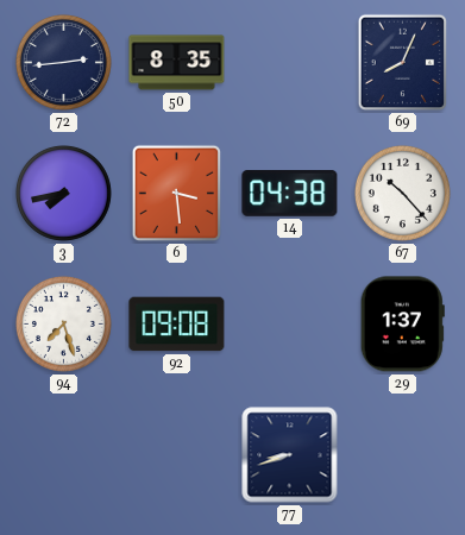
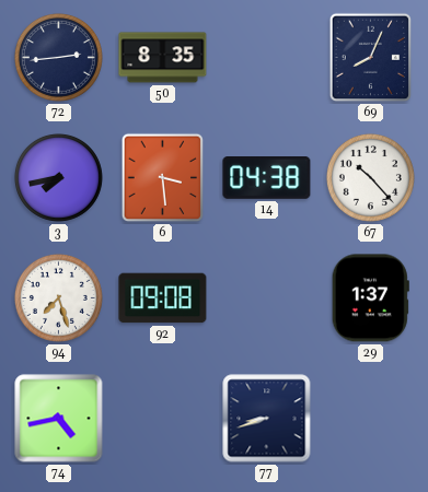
74: none -> 4:43 (59, 419)
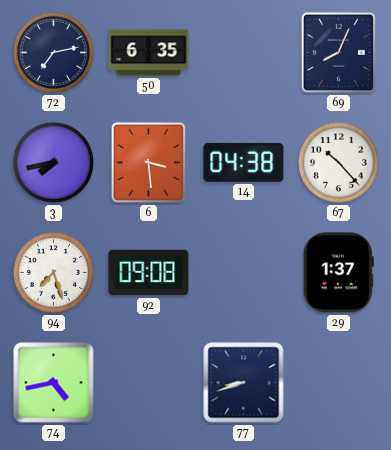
72: 2:44 -> 7:13 (53, 52)
50: 8:35 -> 6:35 (149, 53)
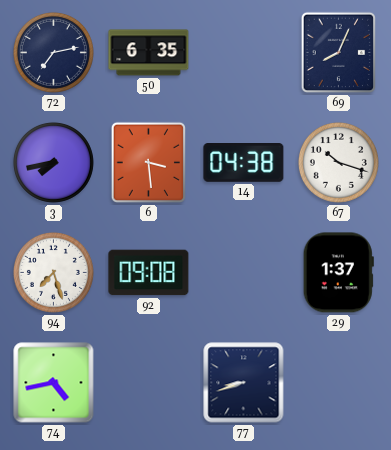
67: 10:23 -> 10:18 (338, 162)
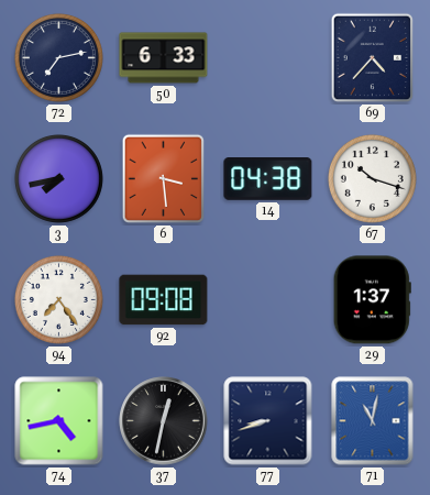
50: 6:35 -> 6:33 (164, 58)
69: 8:04 -> 4:37 (373, 58)
94: 7:27 -> 7:24 (58, 299)
37: none -> 12:32 (164, 421)
71: none -> 11:02 (373, 421)
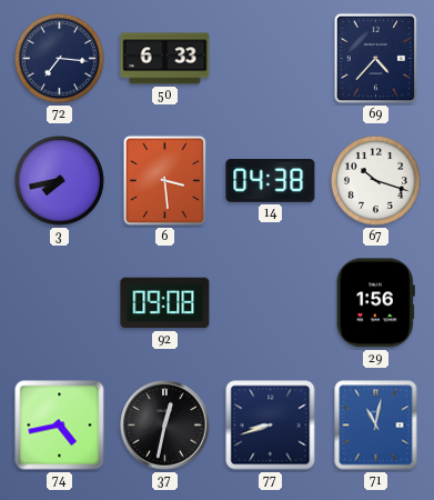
72: 7:13 -> 7:16 (59, 58)
94: 7:24 -> none (58, 299)
29: 1:37 -> 1:56 (375, 303)
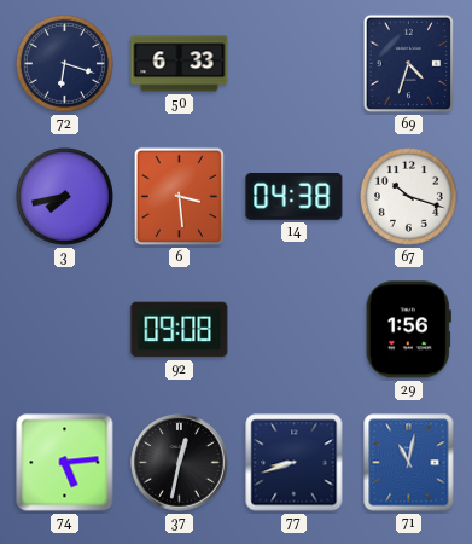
72: 7:16 -> 6:18 (64, 63)
69: 4:37 -> 4:33 (409, 64)
74: 4:43 -> 5:14 (65, 463)
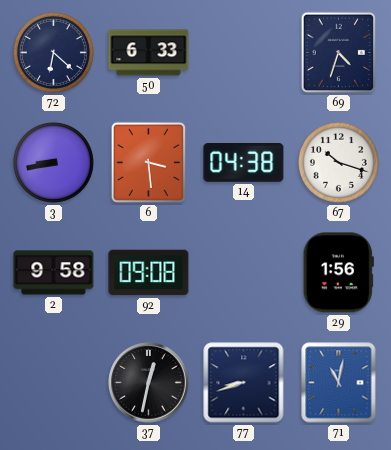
72: 6:18 -> 6:22 (53, 52)
3: 7:43 -> 8:43 (53, 162)
2: none -> 9:58 (54, 273)
74: 5:14 -> none (65, 463)
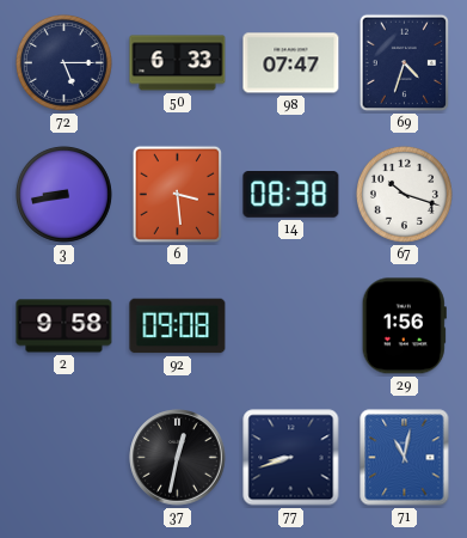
72: 6:22 -> 5:15 (63, 62)
98: none -> 07:47 (291, 63)
14: 04:38 -> 08:38 (291, 195)
